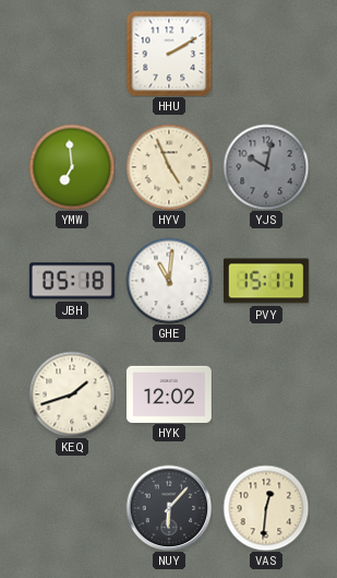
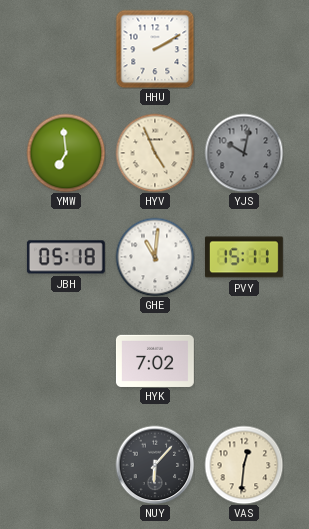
KEQ: 1:42 -> none (72, 394)
HYK: 12:02 -> 7:02 (155, 360)
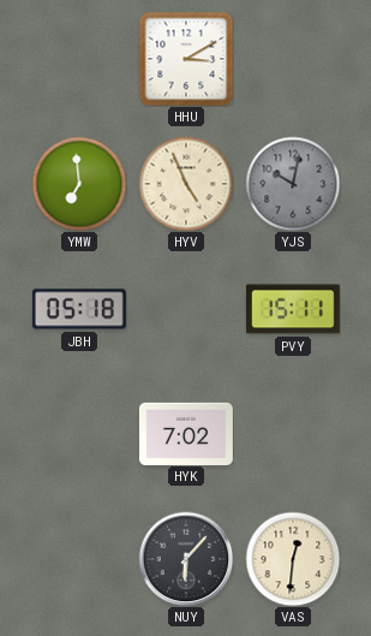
HHU: 2:10 -> 3:10 (186, 59)
GHE: 11:01 -> none (155, 257)
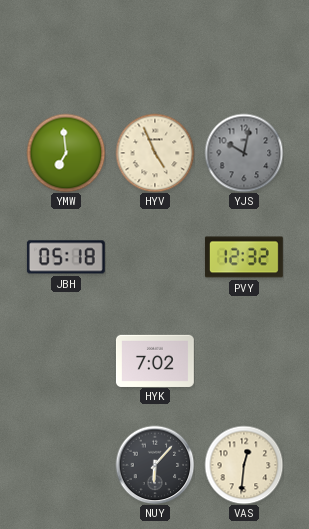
HHU: 3:10 -> none (186, 59)
PVY: 15:11 -> 12:32 (244, 257)
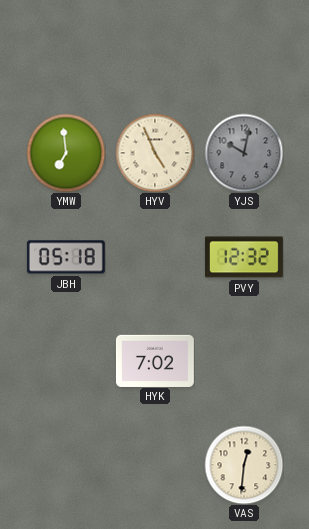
NUY: 6:07 -> none (155, 465)
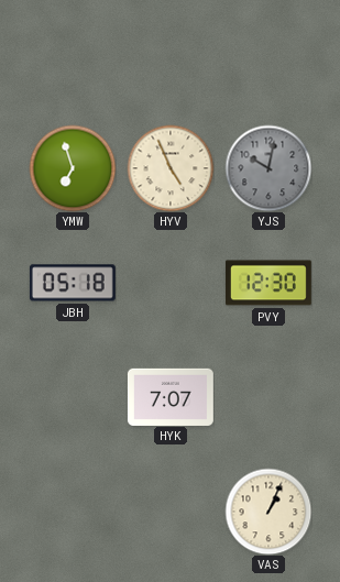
YMW: 6:59 -> 6:57 (73, 168)
PVY: 12:32 -> 12:30 (268, 283)
HYK: 7:02 -> 7:07 (171, 396)
VAS: 12:31 -> 1:04 (268, 512)
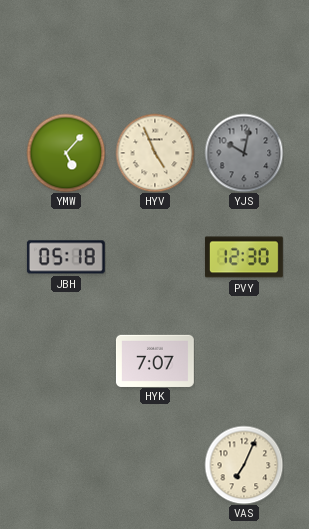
YMW: 6:57 -> 5:07 (66, 153)
VAS: 1:04 -> 7:04 (244, 465)
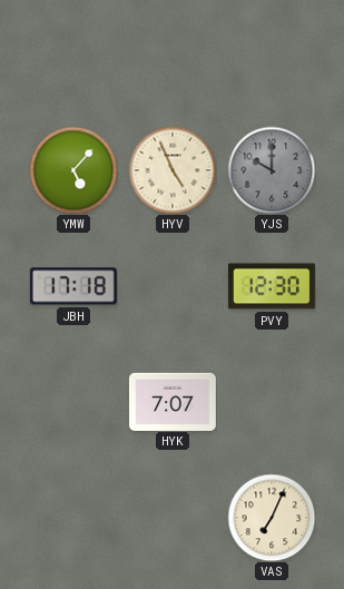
YJS: 10:02 -> 10:00 (272, 170)
JBH: 05:18 -> 17:18 (73, 286)
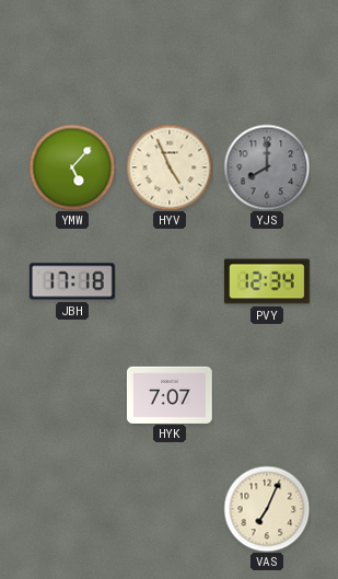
YJS: 10:00 -> 8:00 (267, 167)
PVY: 12:30 -> 12:34 (267, 281)
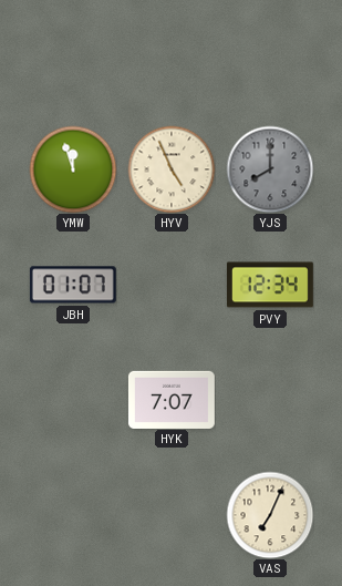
YMW: 5:07 -> 11:57 (73, 169)
JBH: 17:18 -> 01:07 (73, 285)
